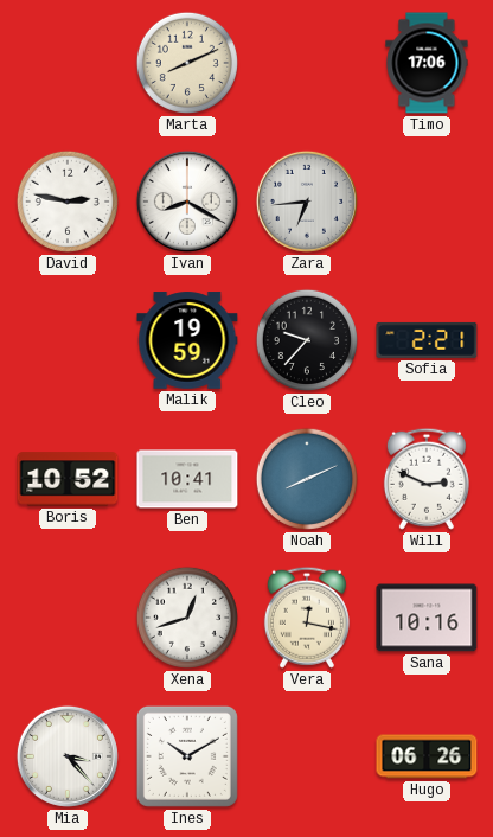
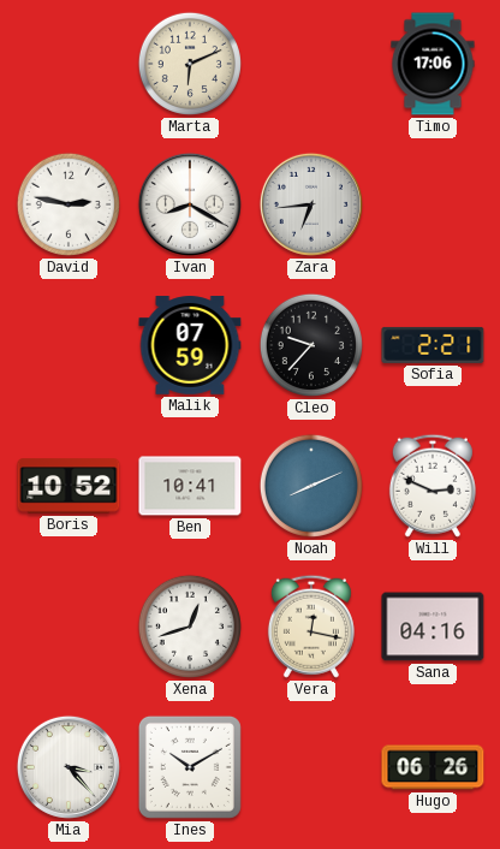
Marta: 8:11 -> 6:11 (190, 64)
Malik: 19:59 -> 07:59 (190, 345)
Sana: 10:16 -> 04:16 (433, 627)
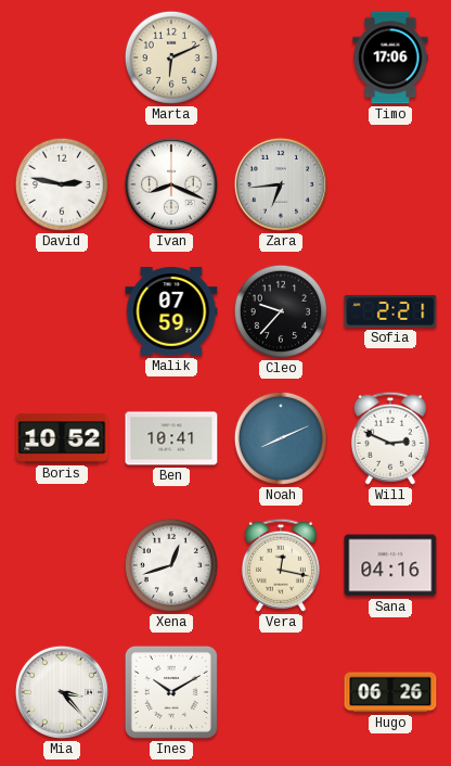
Ivan: 8:20 -> 8:19 (171, 184)
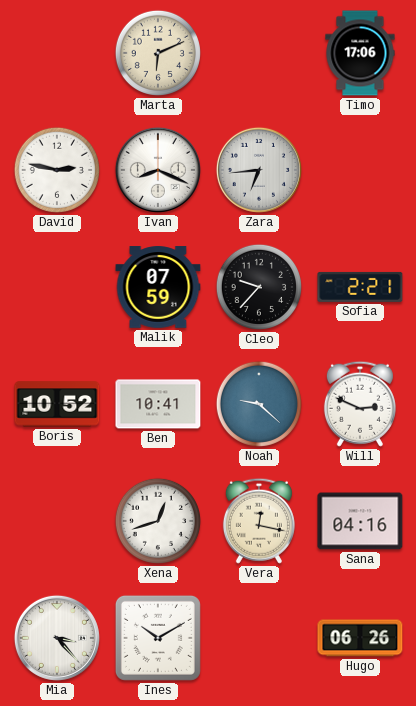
Noah: 8:11 -> 9:22 (259, 404)
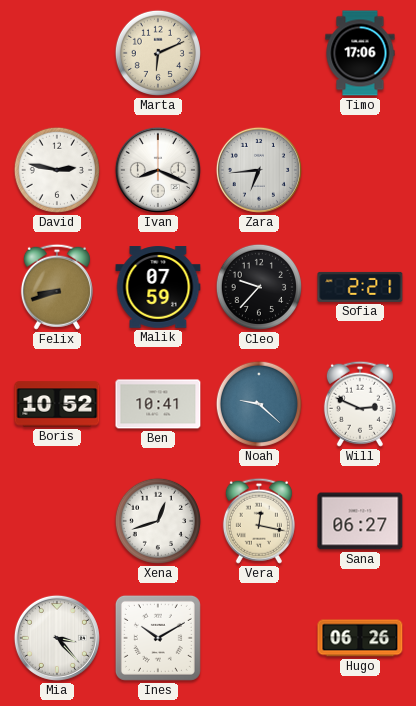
Felix: none -> 8:42 (57, 287)
Sana: 04:16 -> 06:27 (360, 521)
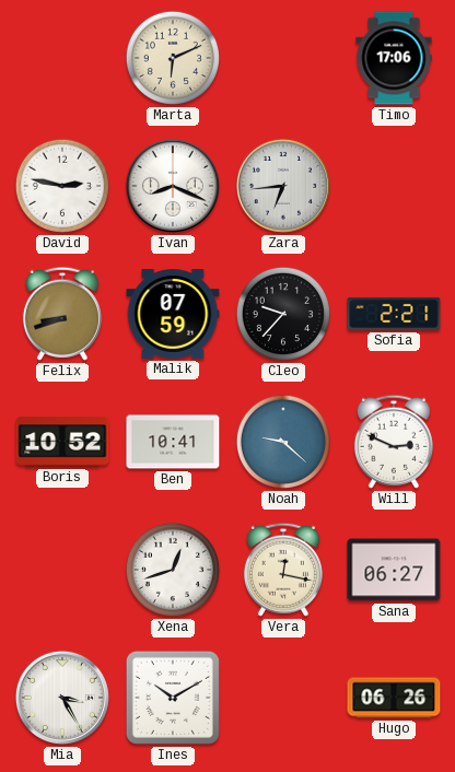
Mia: 3:23 -> 3:25 (62, 698)
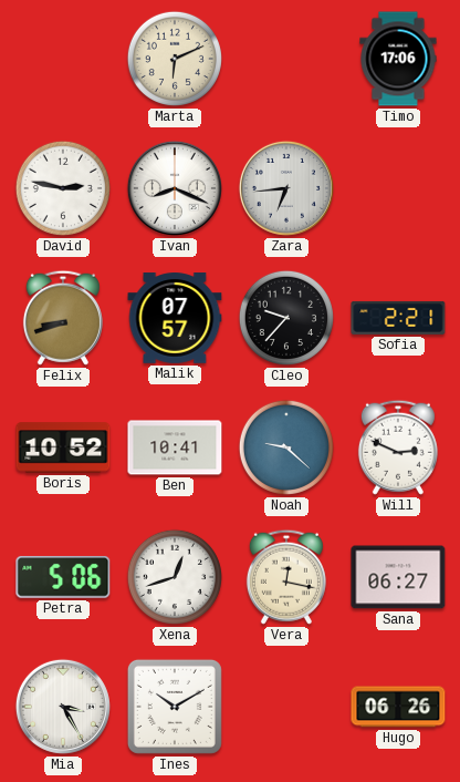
Malik: 07:59 -> 07:57 (175, 318)
Petra: none -> 5:06 (63, 577)
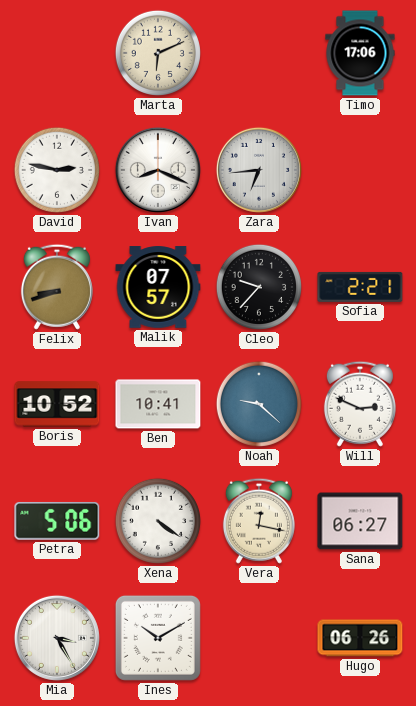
Xena: 12:42 -> 4:21 (158, 521)
